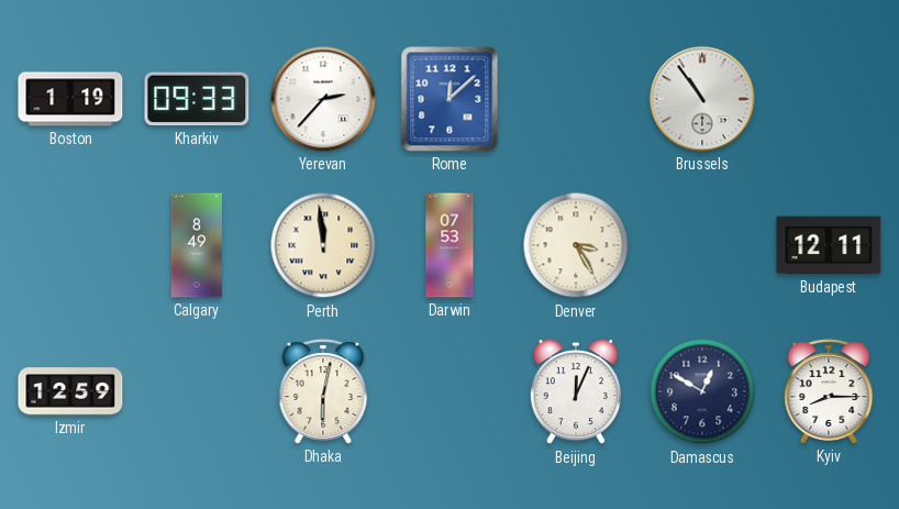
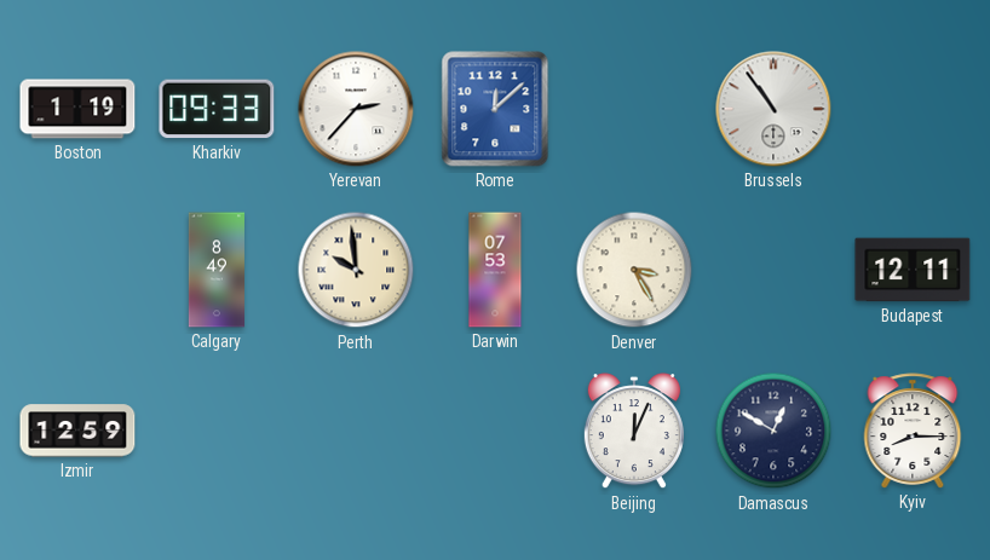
Perth: 11:59 -> 9:59 (356, 270)
Dhaka: 6:02 -> none (323, 391)
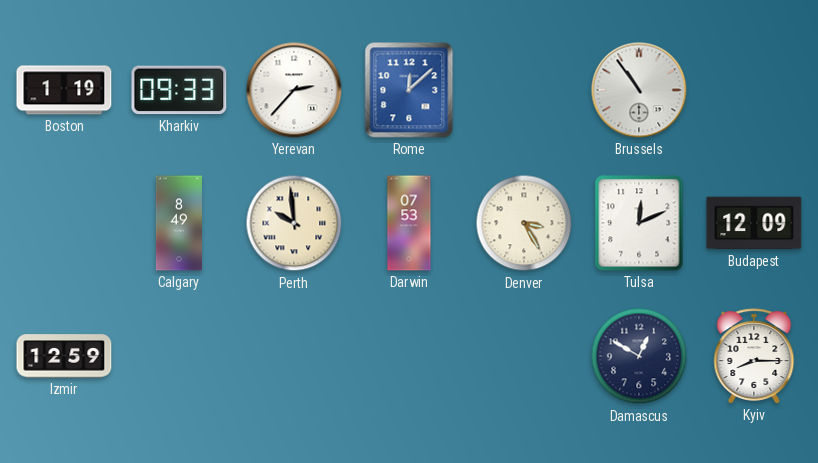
Tulsa: none -> 12:11 (639, 223)
Budapest: 12:11 -> 12:09 (754, 223)
Beijing: 12:04 -> none (634, 432)
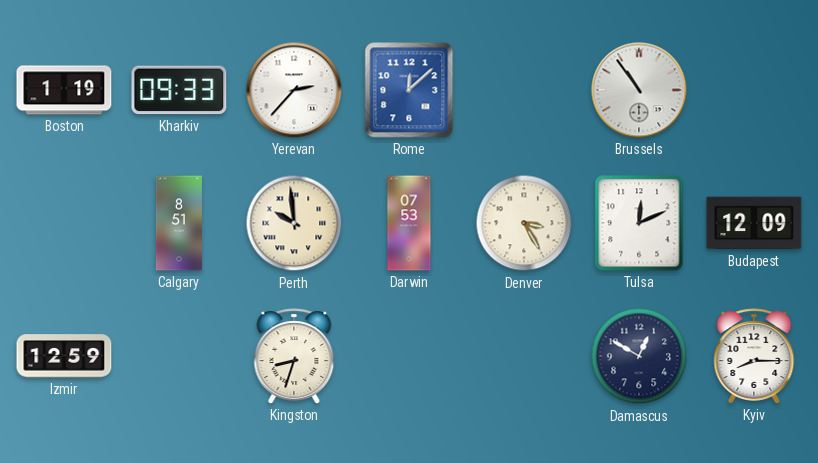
Calgary: 8:49 -> 8:51 (179, 223)
Kingston: none -> 8:33 (294, 356)
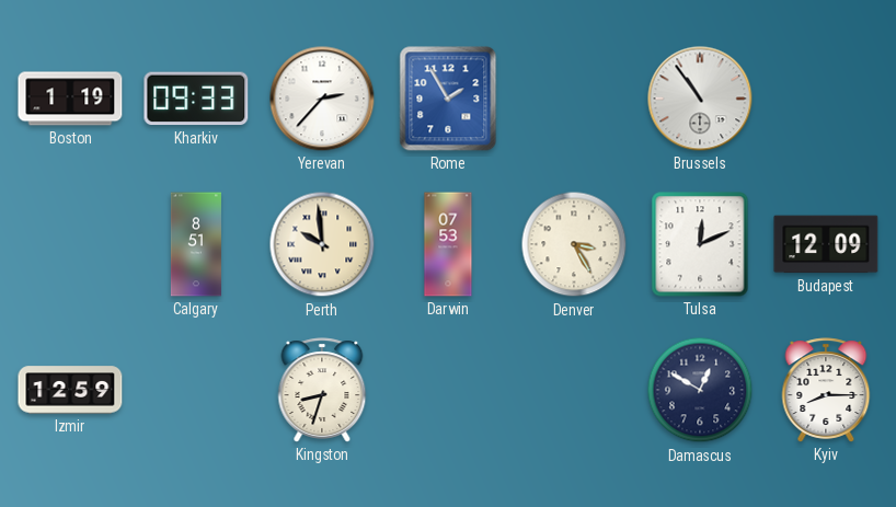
Rome: 12:08 -> 1:55 (448, 99)
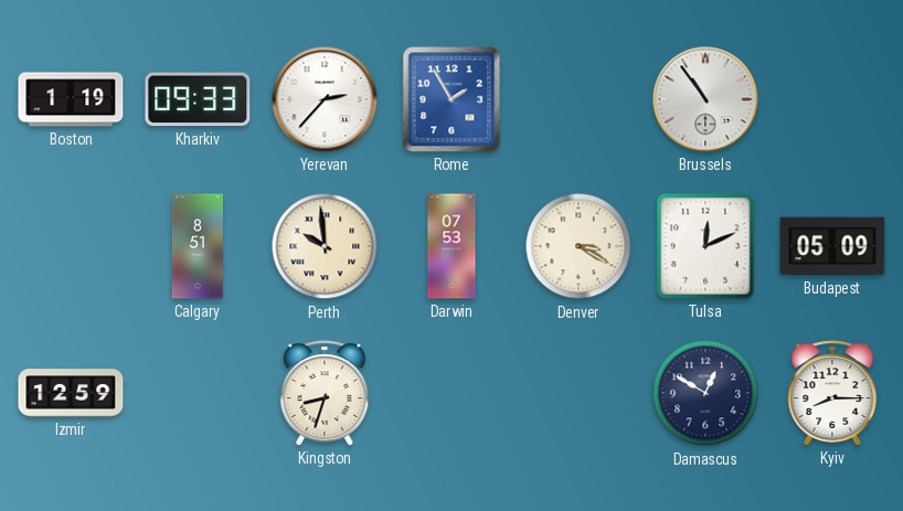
Denver: 3:25 -> 3:20 (578, 246)
Budapest: 12:09 -> 05:09 (832, 246)
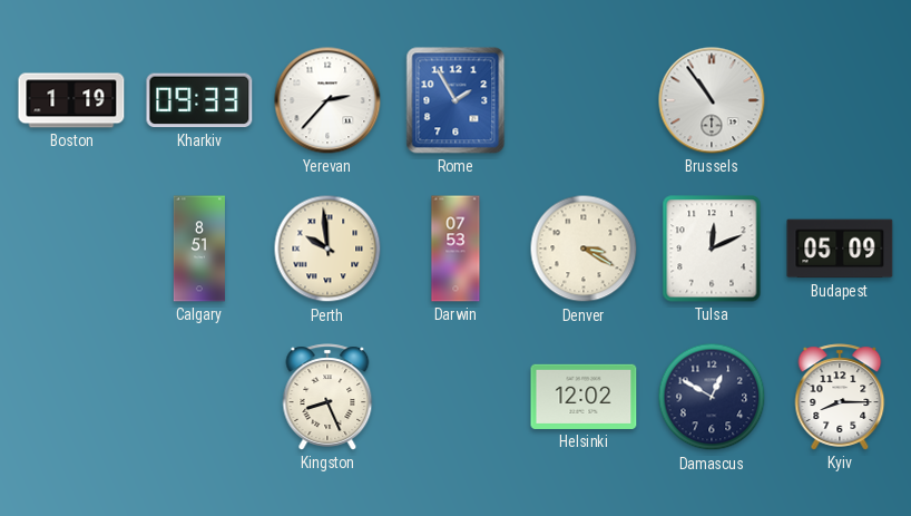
Izmir: 12:59 -> none (71, 393)
Kingston: 8:33 -> 8:26 (327, 397)
Helsinki: none -> 12:02 (584, 397)
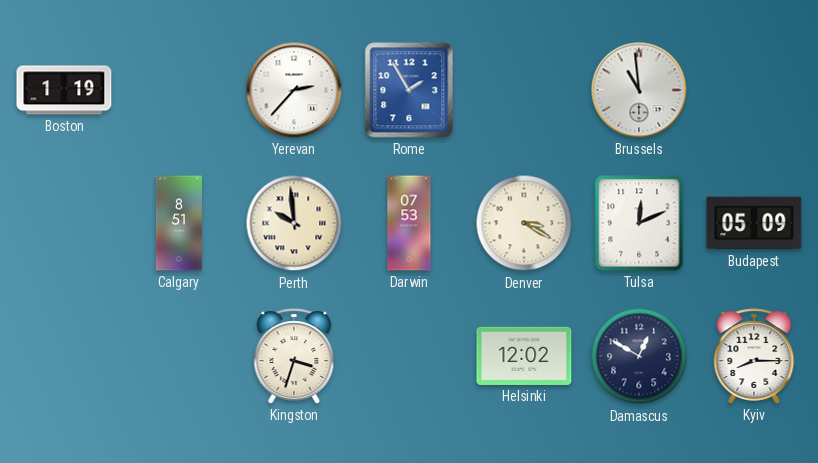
Kharkiv: 09:33 -> none (199, 100)
Brussels: 10:54 -> 10:59 (639, 90)
Kingston: 8:26 -> 3:33 (294, 356)
